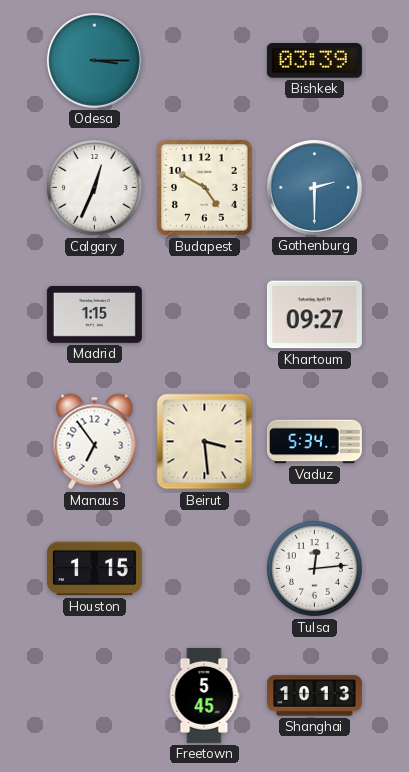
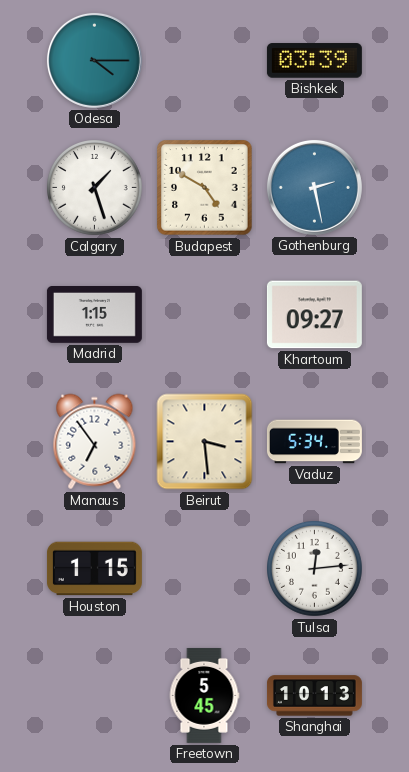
Odesa: 3:15 -> 4:15 (94, 60)
Calgary: 12:34 -> 1:27 (95, 188)
Gothenburg: 2:30 -> 2:28 (314, 187)
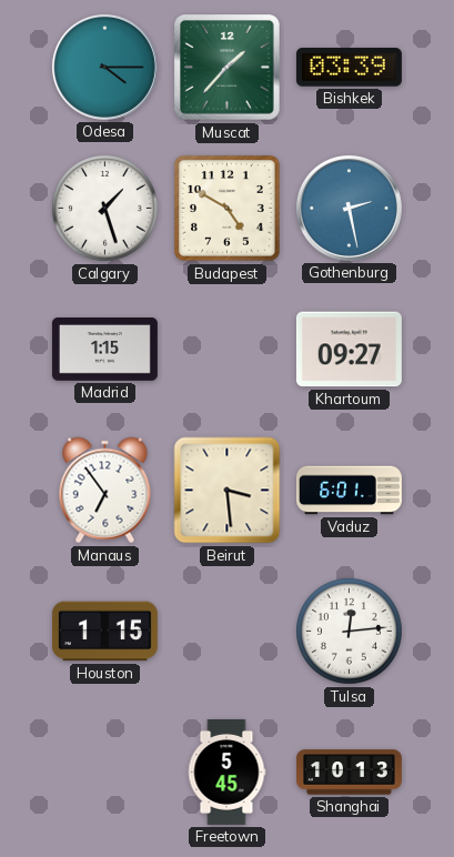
Muscat: none -> 1:37 (228, 68)
Vaduz: 5:34 -> 6:01 (349, 491)
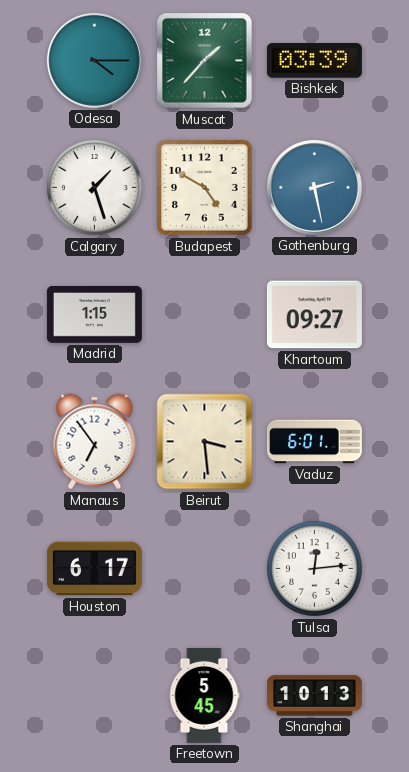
Houston: 1:15 -> 6:17 (94, 569)
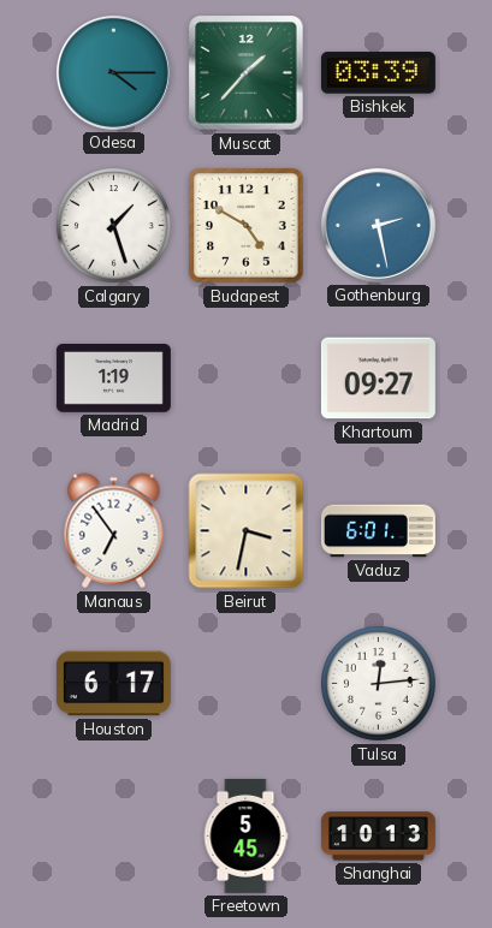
Madrid: 1:15 -> 1:19 (113, 379)
Beirut: 3:29 -> 3:32 (247, 531)
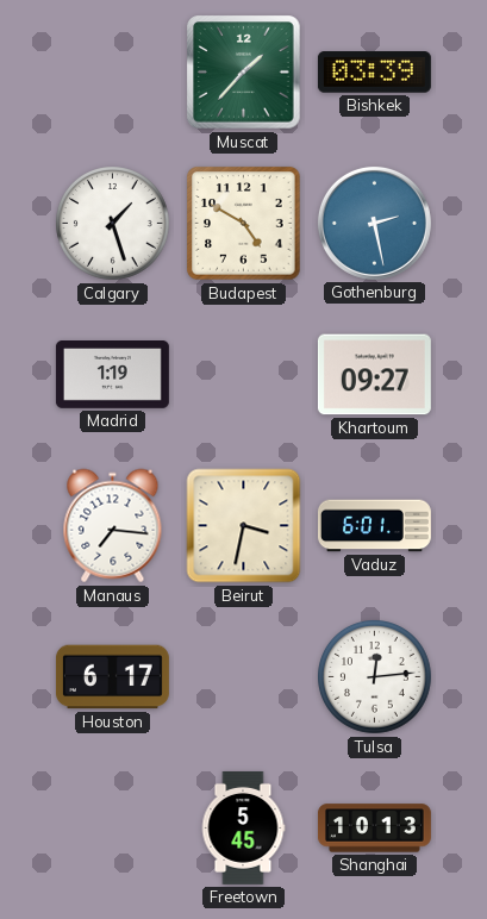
Odesa: 4:15 -> none (113, 72)
Manaus: 6:54 -> 7:16 (113, 526)
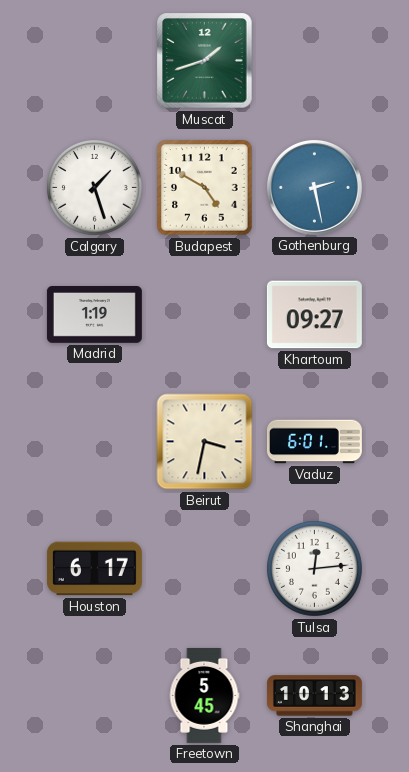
Muscat: 1:37 -> 1:42 (205, 61)
Bishkek: 03:39 -> none (374, 73)
Manaus: 7:16 -> none (113, 526)
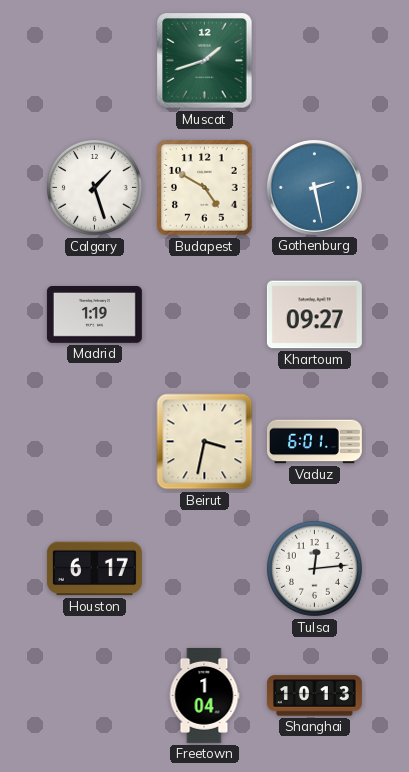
Freetown: 5:45 -> 1:04 (204, 695)
